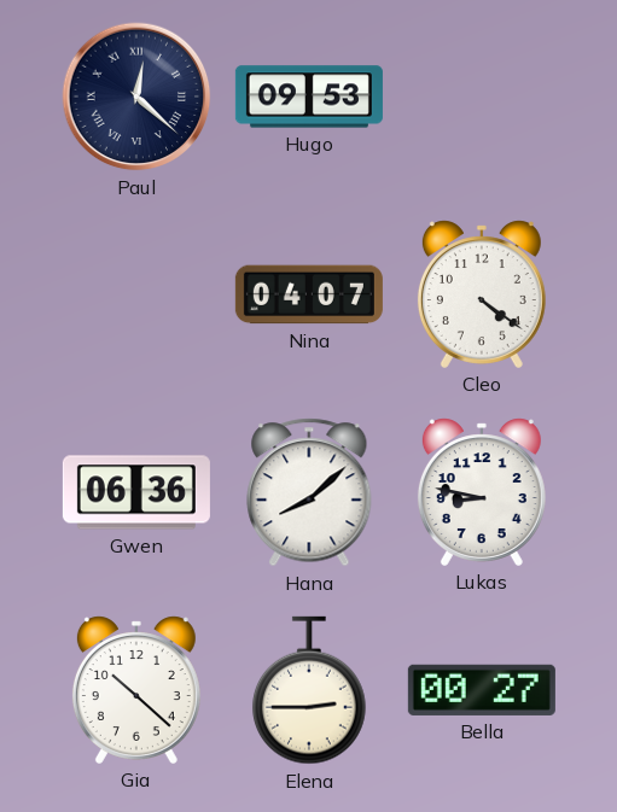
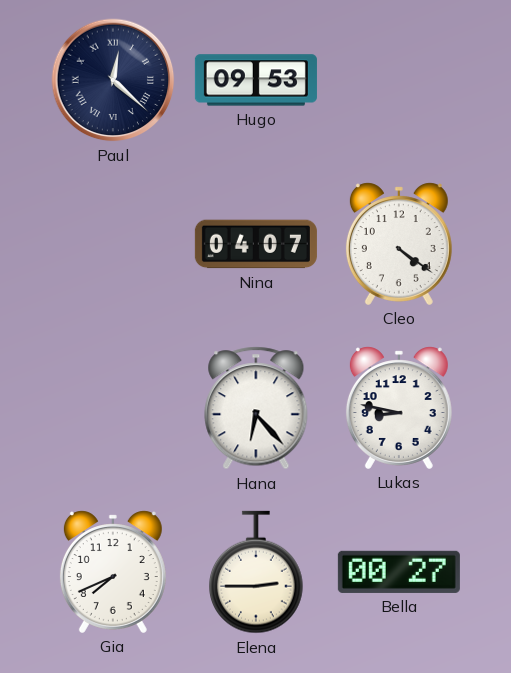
Gwen: 06:36 -> none (136, 492)
Hana: 8:08 -> 6:23 (256, 408)
Gia: 10:22 -> 7:41 (113, 572)
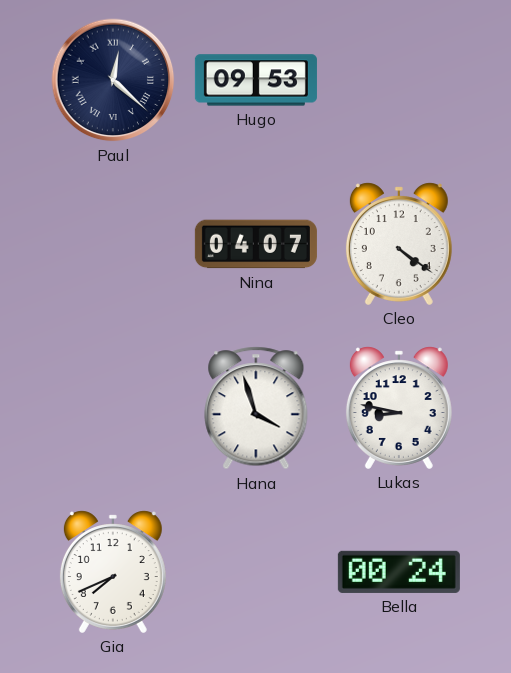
Hana: 6:23 -> 3:57 (256, 408)
Elena: 2:45 -> none (257, 572)
Bella: 00:27 -> 00:24 (399, 572)
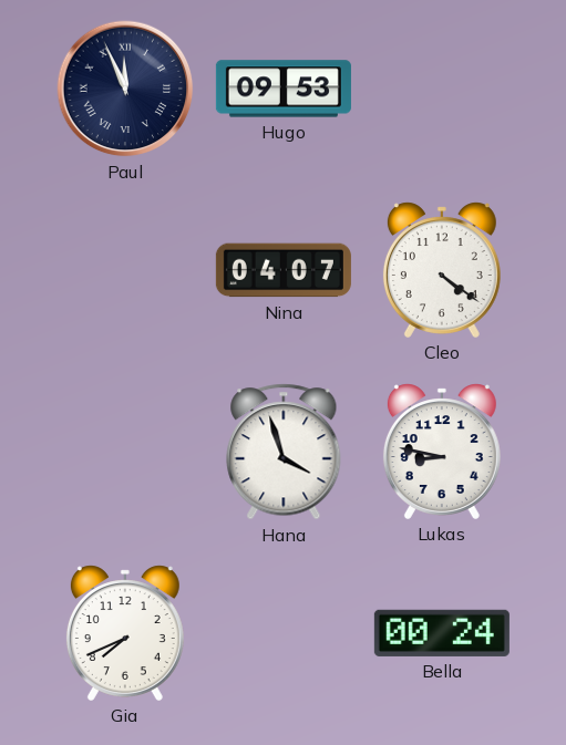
Paul: 12:22 -> 11:56 (125, 89)
